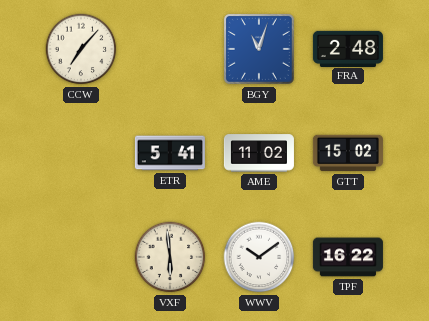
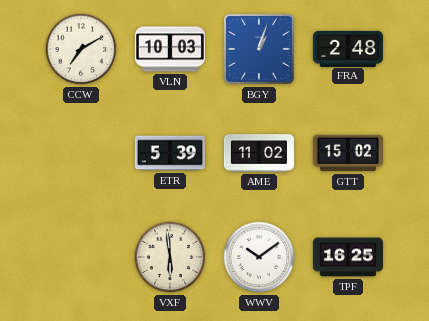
CCW: 7:07 -> 7:10 (81, 49)
VLN: none -> 10:03 (170, 49)
BGY: 11:03 -> 1:03 (259, 49)
ETR: 5:41 -> 5:39 (170, 153)
TPF: 16:22 -> 16:25 (348, 257)
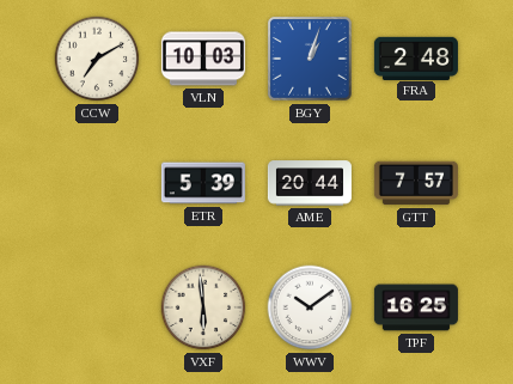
AME: 11:02 -> 20:44 (310, 183)
GTT: 15:02 -> 7:57 (416, 183)
